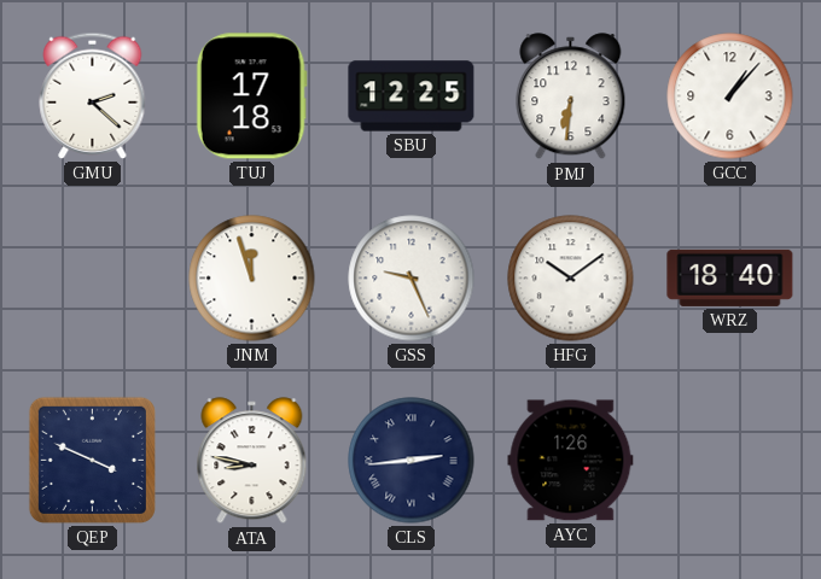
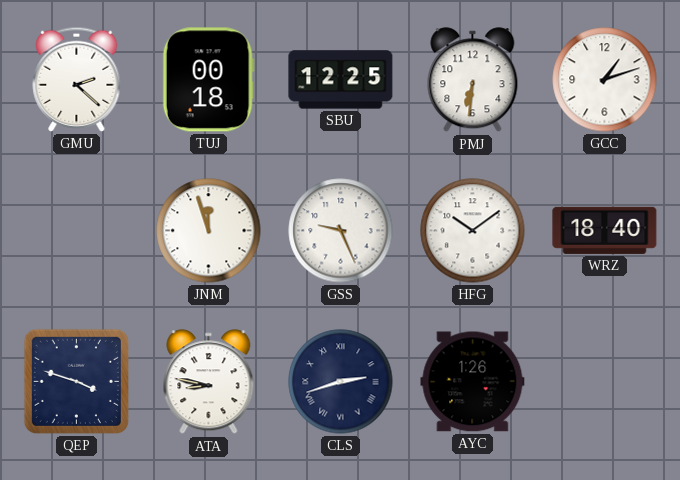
TUJ: 17:18 -> 00:18 (208, 80)
GCC: 1:07 -> 1:12 (605, 80)
QEP: 3:49 -> 3:48 (76, 381)
CLS: 2:44 -> 2:42 (341, 382)
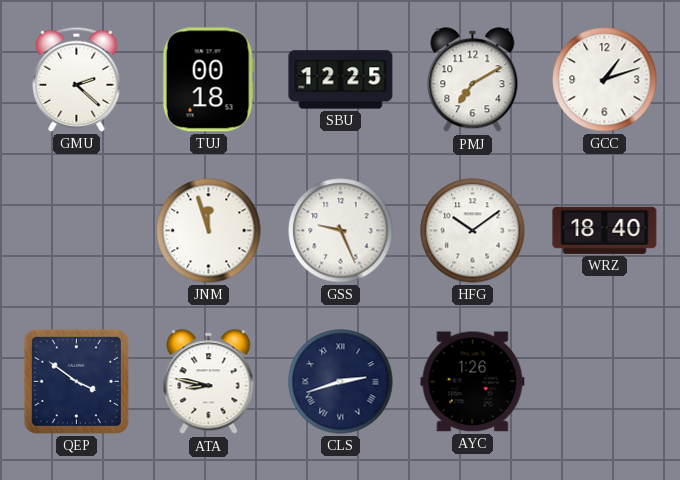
PMJ: 6:31 -> 7:10 (473, 80)
QEP: 3:48 -> 3:51 (76, 381)
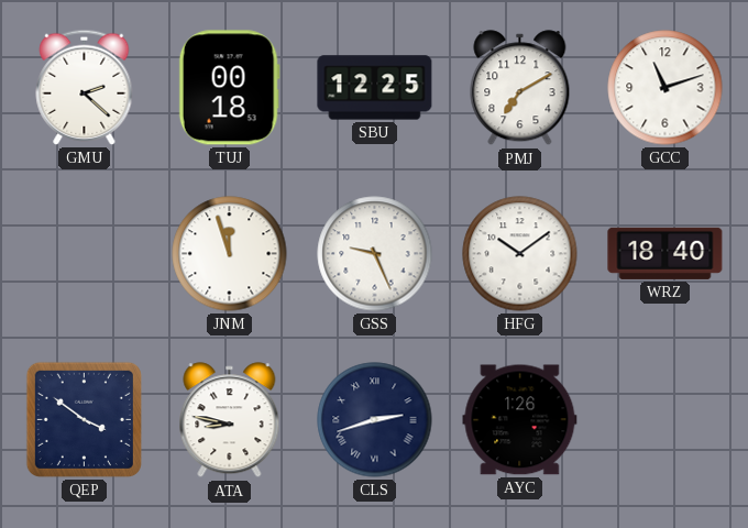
GCC: 1:12 -> 11:12 (665, 88)
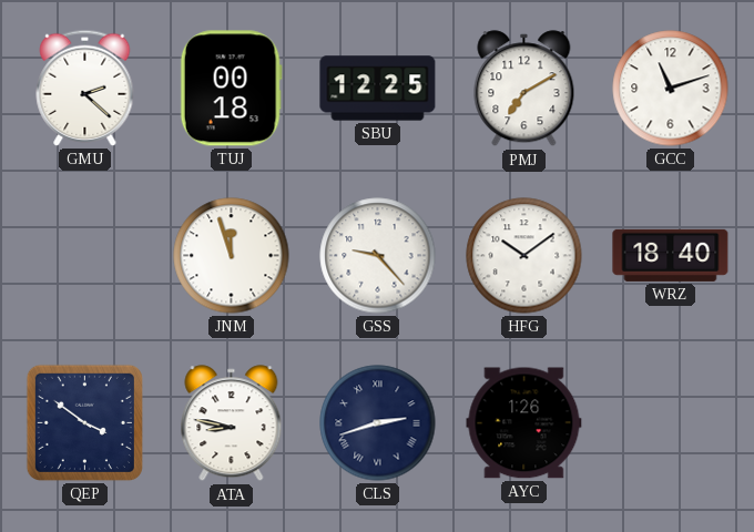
GSS: 9:26 -> 9:23 (378, 256)
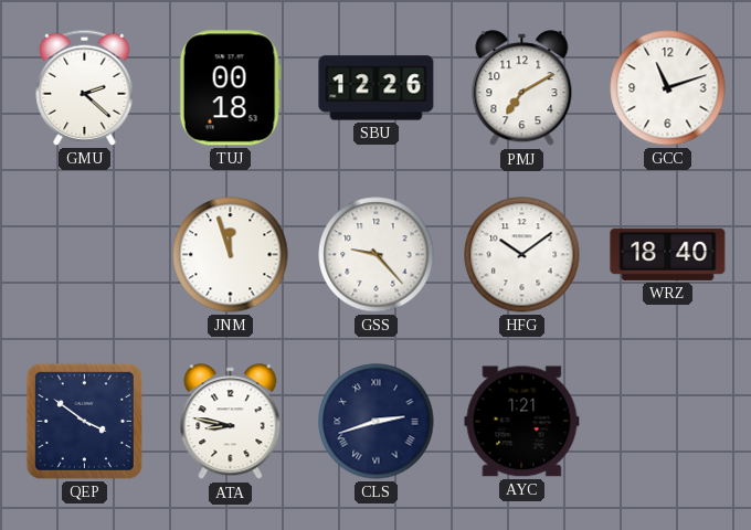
SBU: 12:25 -> 12:26 (377, 88)
AYC: 1:26 -> 1:21 (522, 422)
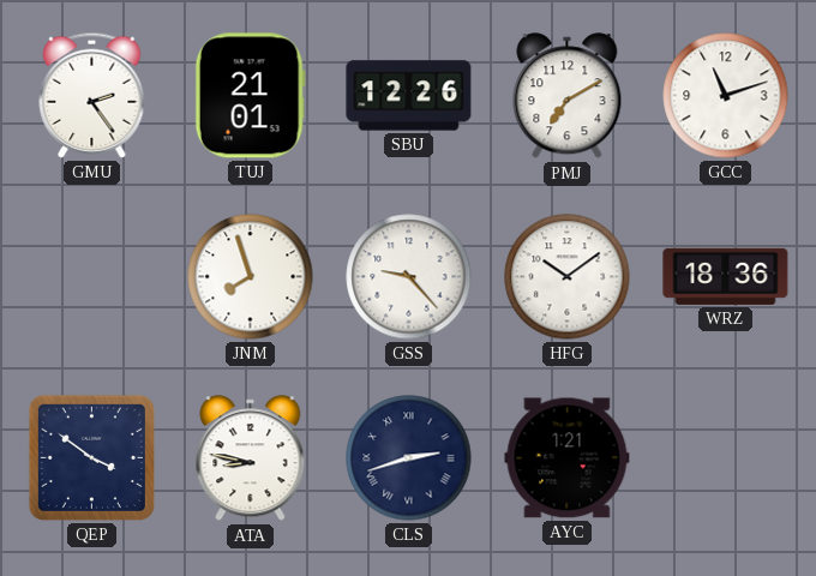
GMU: 2:22 -> 2:24 (92, 95)
TUJ: 00:18 -> 21:01 (250, 96)
JNM: 11:57 -> 7:57 (251, 277)
WRZ: 18:40 -> 18:36 (726, 276)
